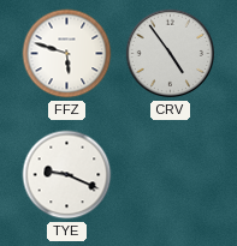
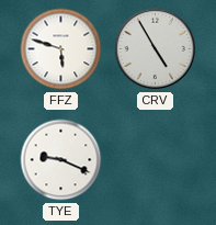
CRV: 4:54 -> 4:55 (156, 49)
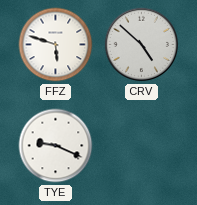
CRV: 4:55 -> 4:52 (142, 45)
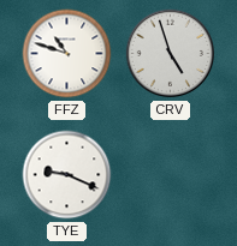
FFZ: 5:48 -> 10:48 (67, 54)
CRV: 4:52 -> 4:57 (171, 54)
